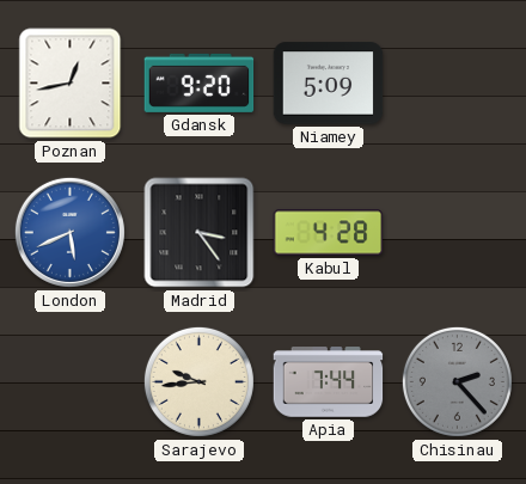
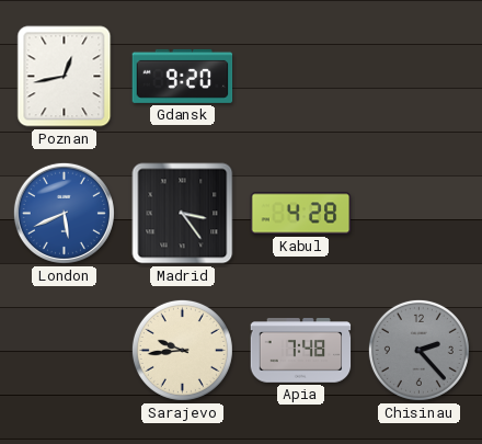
Niamey: 5:09 -> none (329, 84)
Apia: 7:44 -> 7:48 (301, 351)
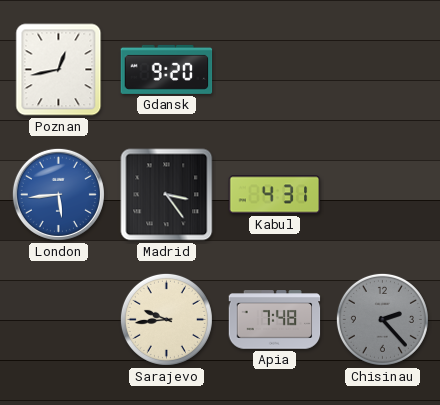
London: 5:41 -> 5:44 (58, 194)
Kabul: 4:28 -> 4:31 (275, 195)
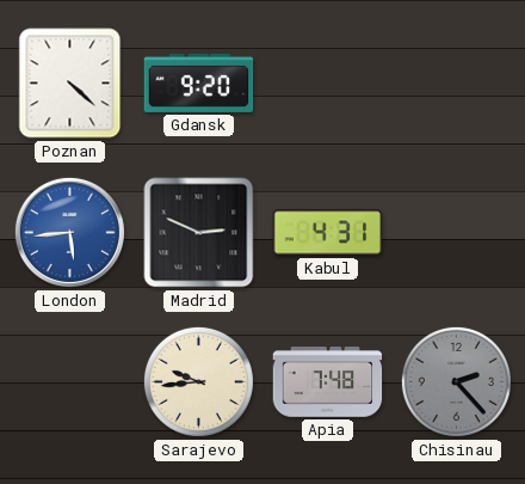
Poznan: 12:43 -> 4:22 (70, 84)
Madrid: 3:24 -> 2:49 (199, 233)
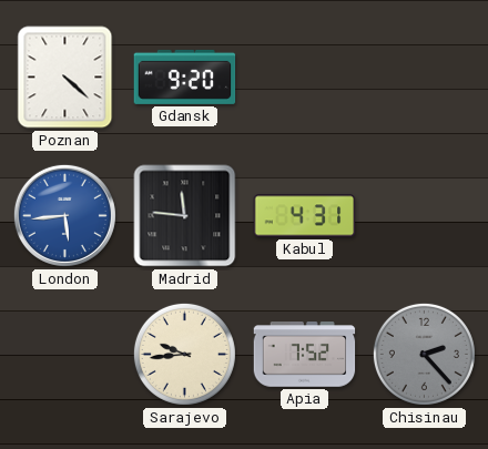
Madrid: 2:49 -> 11:46 (185, 216)
Apia: 7:48 -> 7:52 (305, 355)
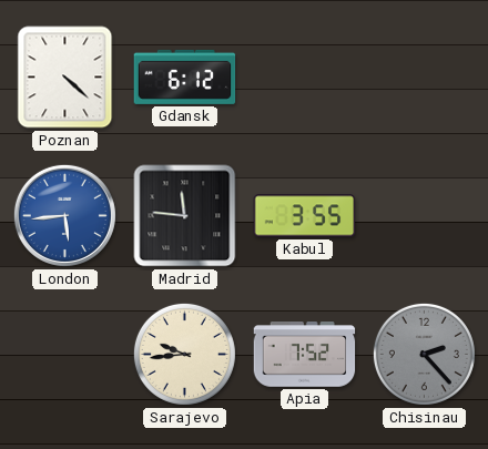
Gdansk: 9:20 -> 6:12 (185, 76)
Kabul: 4:31 -> 3:55 (305, 216)
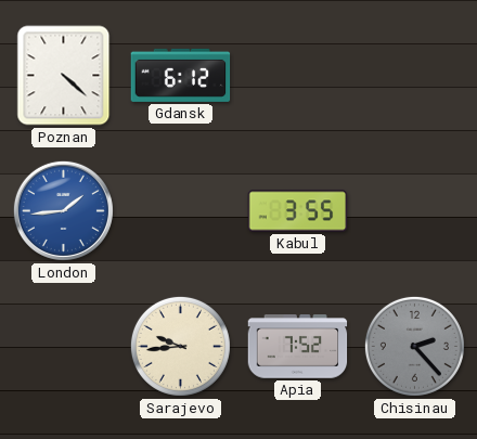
London: 5:44 -> 1:44 (63, 210)
Madrid: 11:46 -> none (185, 216)
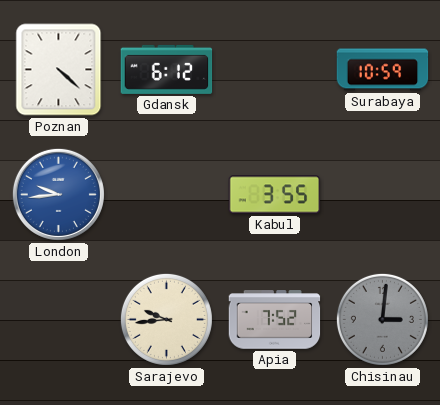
Surabaya: none -> 10:59 (383, 70)
London: 1:44 -> 9:44 (58, 194)
Chisinau: 2:23 -> 3:01 (382, 319)
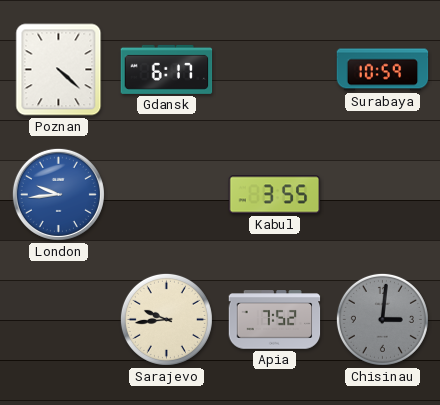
Gdansk: 6:12 -> 6:17 (167, 69)
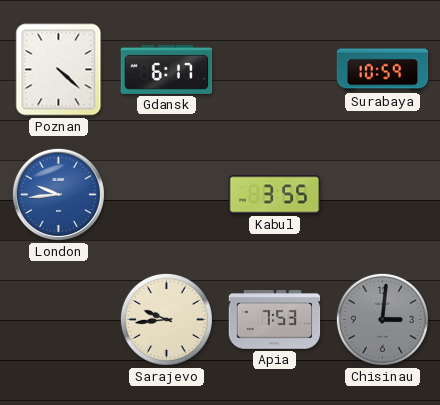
Apia: 7:52 -> 7:53 (275, 320)
